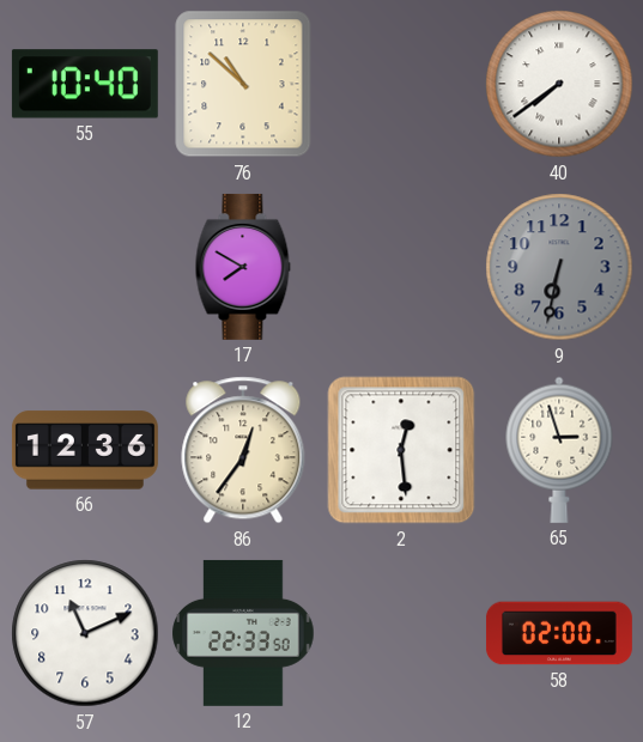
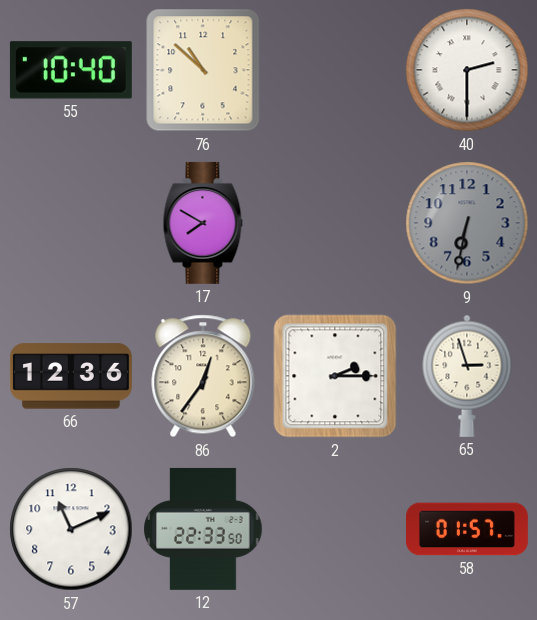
40: 7:39 -> 2:30 (467, 70)
2: 12:29 -> 2:15 (335, 376)
58: 02:00 -> 01:57 (467, 529)
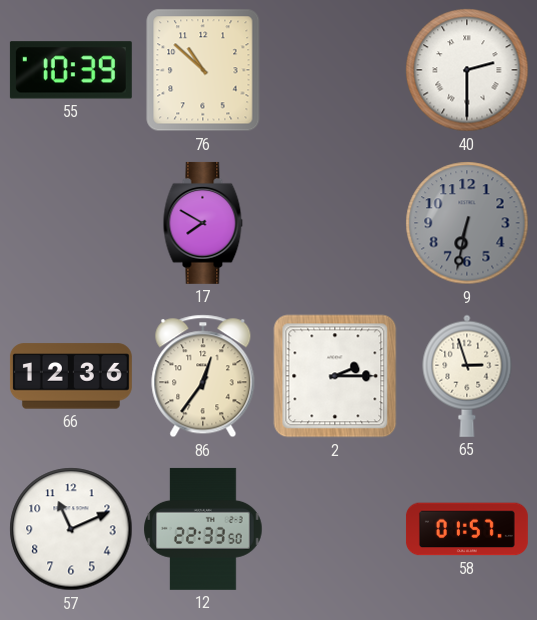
55: 10:40 -> 10:39 (71, 70)
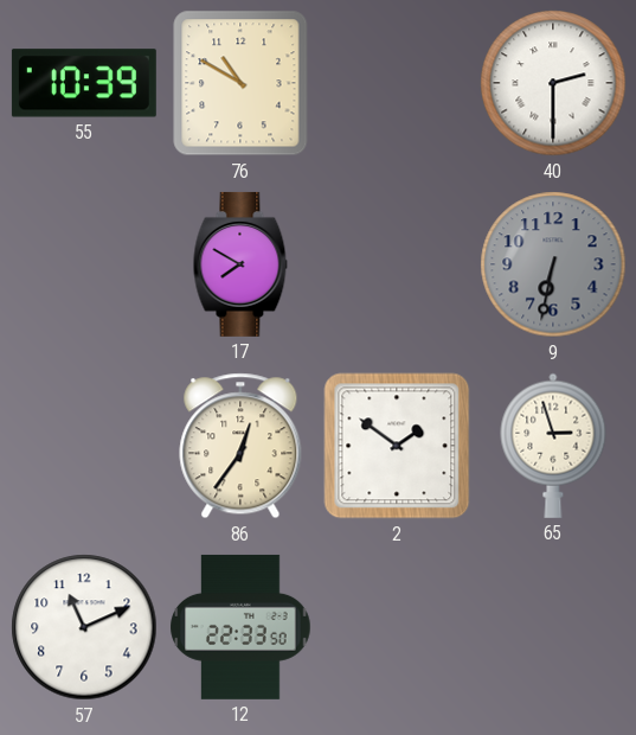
76: 10:52 -> 10:50 (240, 83)
66: 12:36 -> none (71, 376)
2: 2:15 -> 1:51 (397, 446)
58: 01:57 -> none (467, 529)
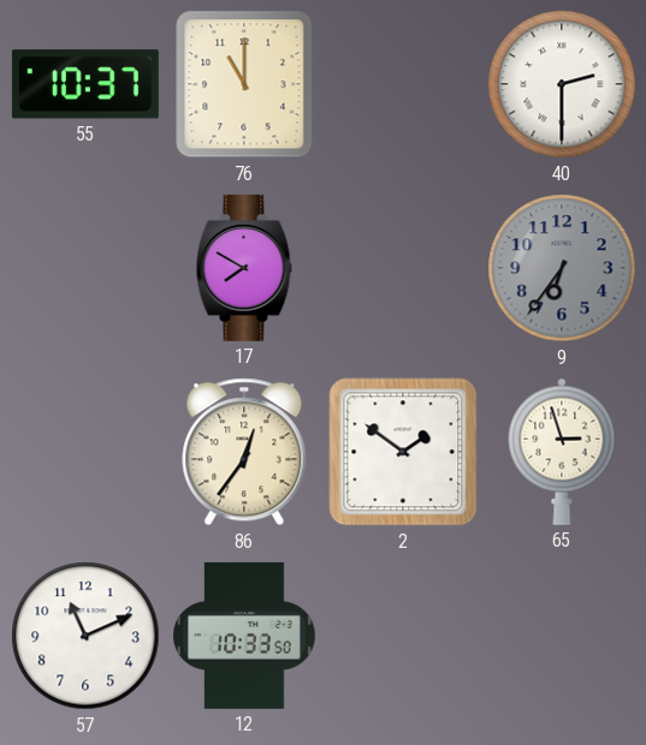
55: 10:39 -> 10:37 (85, 84)
76: 10:50 -> 11:00 (244, 84)
9: 6:32 -> 6:36 (562, 268)
12: 22:33 -> 10:33 (244, 636)
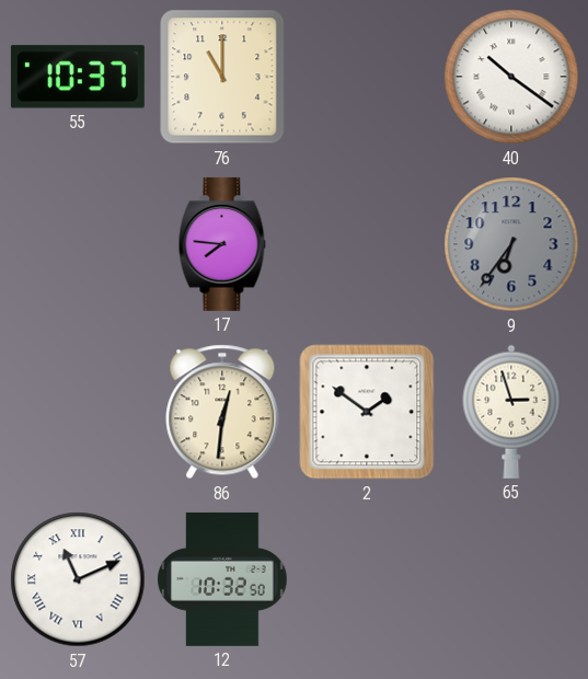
40: 2:30 -> 10:21 (511, 77)
17: 7:50 -> 7:46 (222, 244)
86: 12:36 -> 12:31 (222, 412)
57 numerals: Arabic -> Roman (78, 579)
12: 10:33 -> 10:32 (222, 579)
